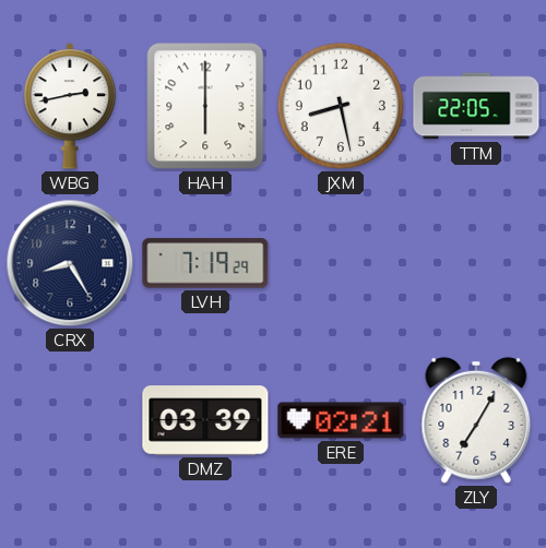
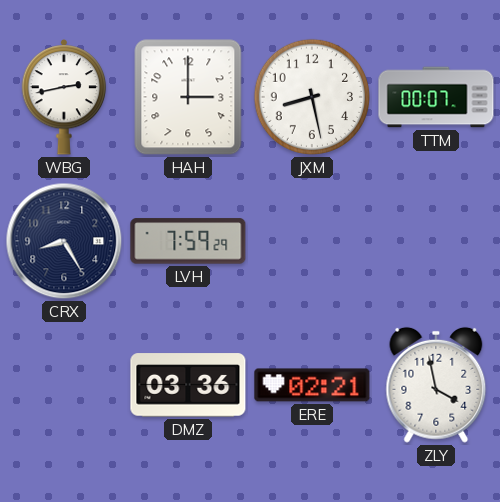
HAH: 6:00 -> 3:00 (188, 97)
TTM: 22:05 -> 00:07 (436, 97)
LVH: 7:19 -> 7:59 (188, 241)
DMZ: 03:39 -> 03:36 (188, 385)
ZLY: 7:05 -> 3:58 (436, 385)
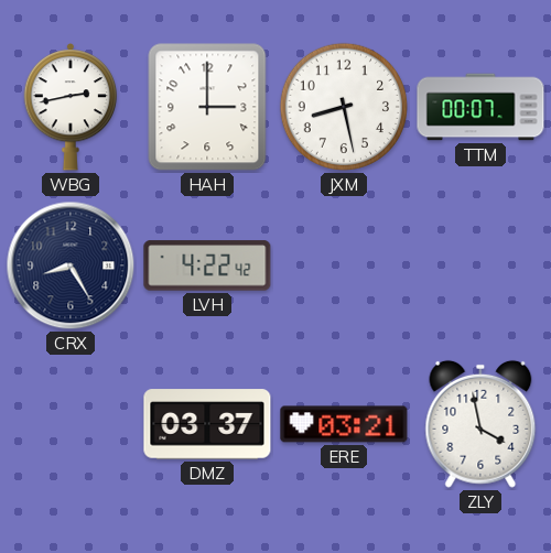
LVH: 7:59 -> 4:22 (207, 265)
DMZ: 03:36 -> 03:37 (207, 424)
ERE: 02:21 -> 03:21 (344, 424)
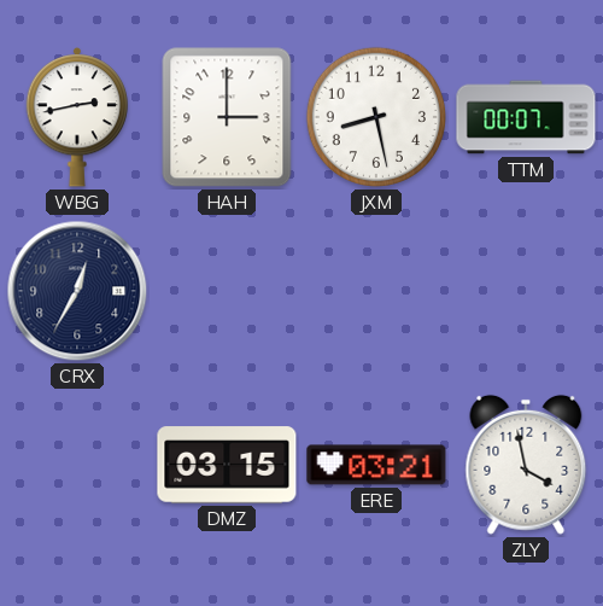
CRX: 8:25 -> 12:35 (77, 291)
LVH: 4:22 -> none (207, 265)
DMZ: 03:37 -> 03:15 (227, 465)
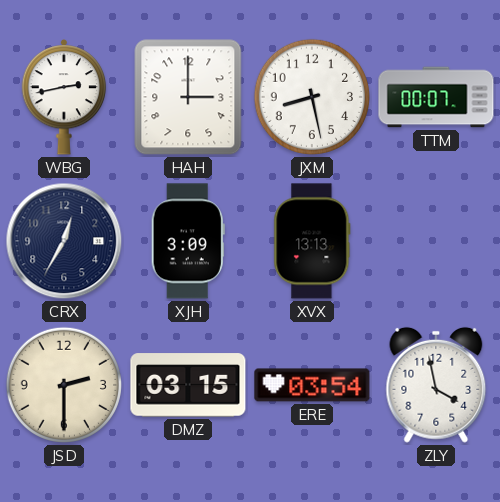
XJH: none -> 3:09 (188, 241)
XVX: none -> 13:13 (312, 241)
JSD: none -> 2:30 (64, 385)
ERE: 03:21 -> 03:54 (312, 385)
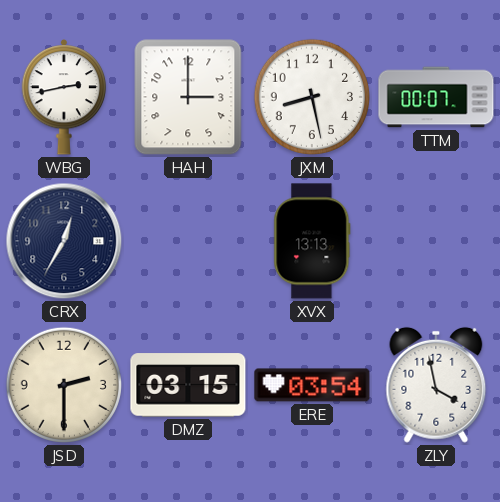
XJH: 3:09 -> none (188, 241)
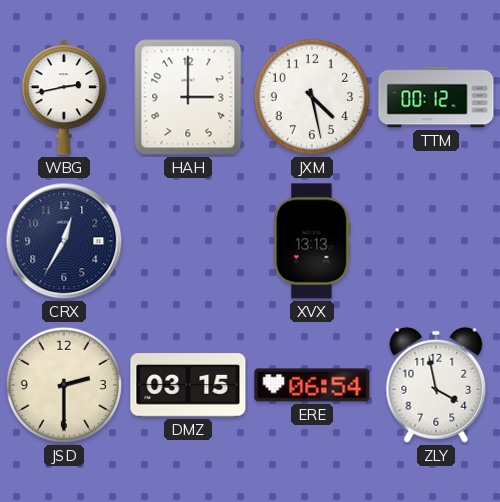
JXM: 8:28 -> 4:28 (312, 97)
TTM: 00:07 -> 00:12 (436, 97)
ERE: 03:54 -> 06:54 (312, 385)
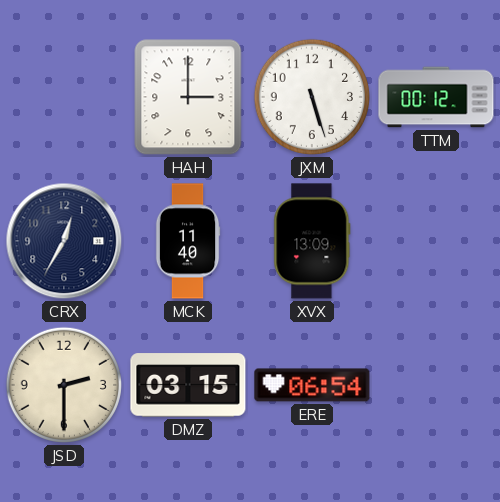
WBG: 2:43 -> none (64, 98)
JXM: 4:28 -> 5:27 (312, 97)
MCK: none -> 11:40 (188, 241)
XVX: 13:13 -> 13:09 (312, 241)
ZLY: 3:58 -> none (436, 385)
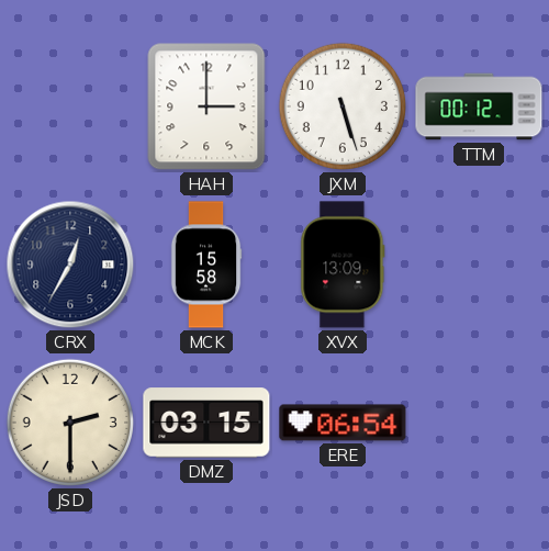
MCK: 11:40 -> 15:58 (206, 265)
